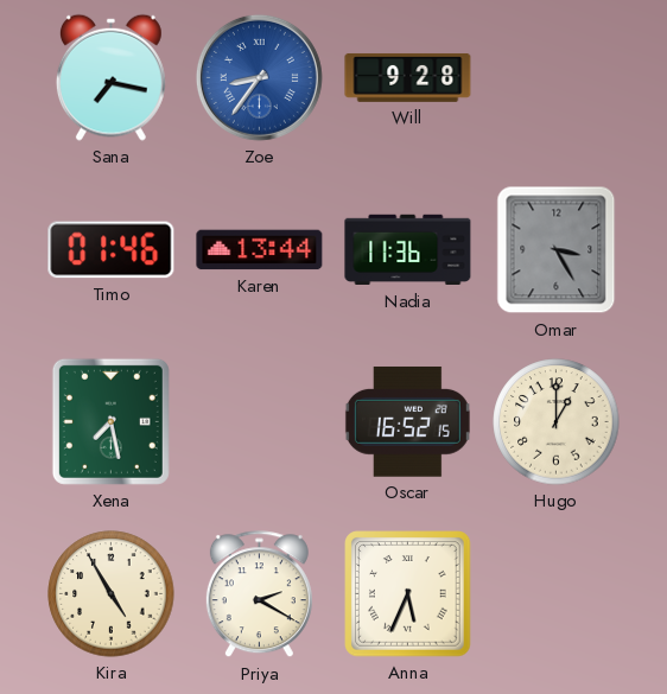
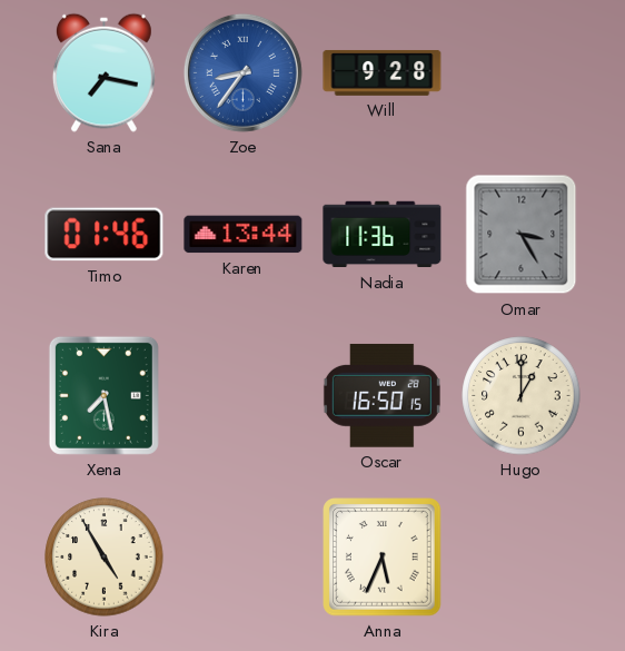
Oscar: 16:52 -> 16:50 (381, 396)
Priya: 2:20 -> none (259, 594)
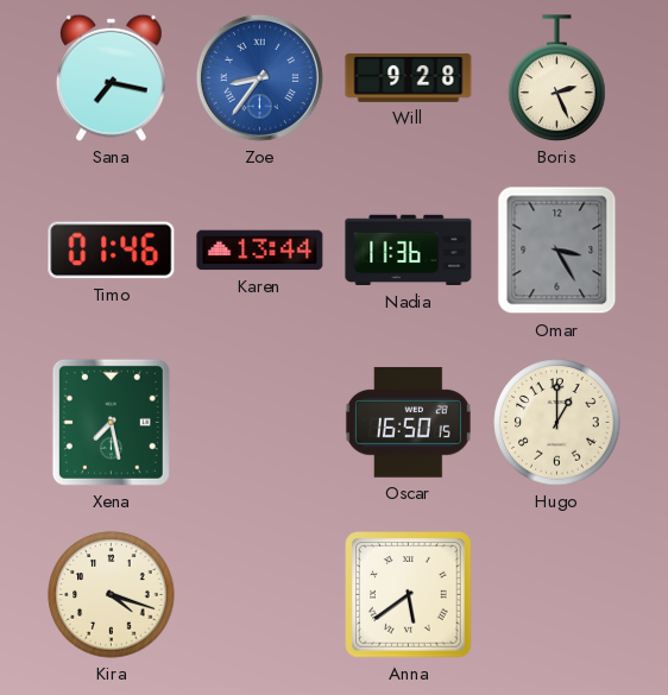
Boris: none -> 2:26 (557, 78)
Kira: 4:55 -> 4:18 (112, 595)
Anna: 5:34 -> 5:39 (409, 595)
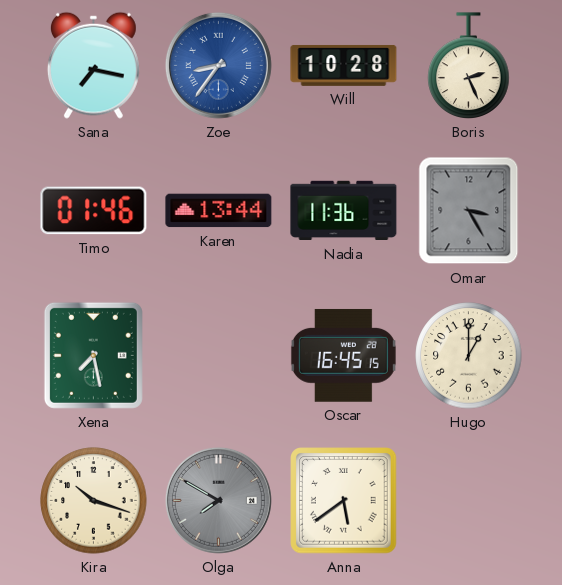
Will: 9:28 -> 10:28 (344, 65)
Oscar: 16:50 -> 16:45 (343, 356)
Kira: 4:18 -> 10:18 (94, 501)
Olga: none -> 7:50 (218, 500)
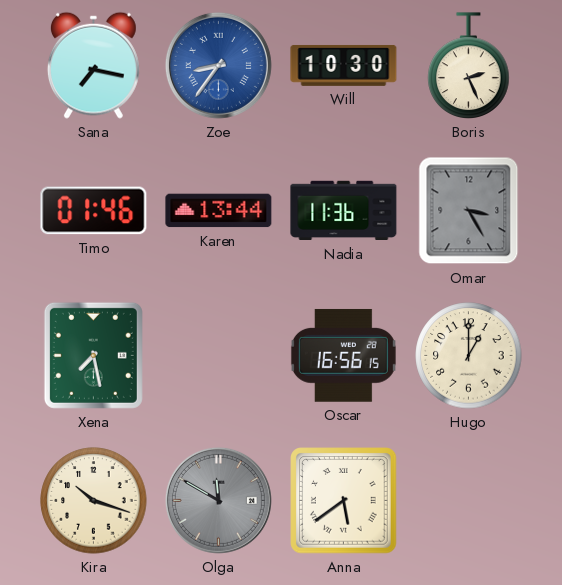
Will: 10:28 -> 10:30 (344, 65)
Oscar: 16:45 -> 16:56 (343, 356)
Olga: 7:50 -> 11:50 (218, 500)
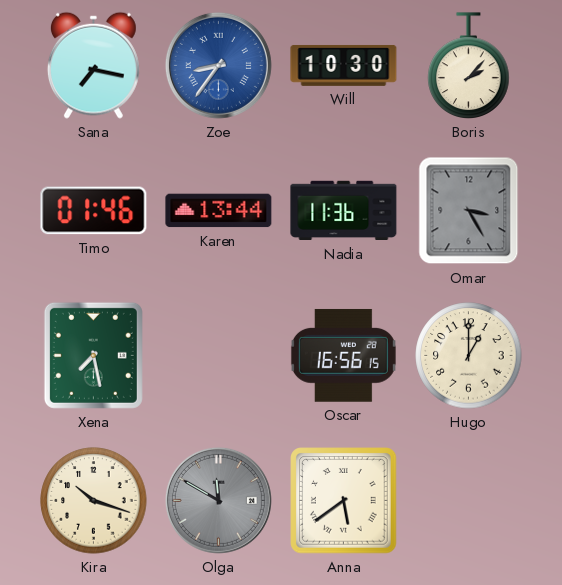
Boris: 2:26 -> 2:07 (469, 66)
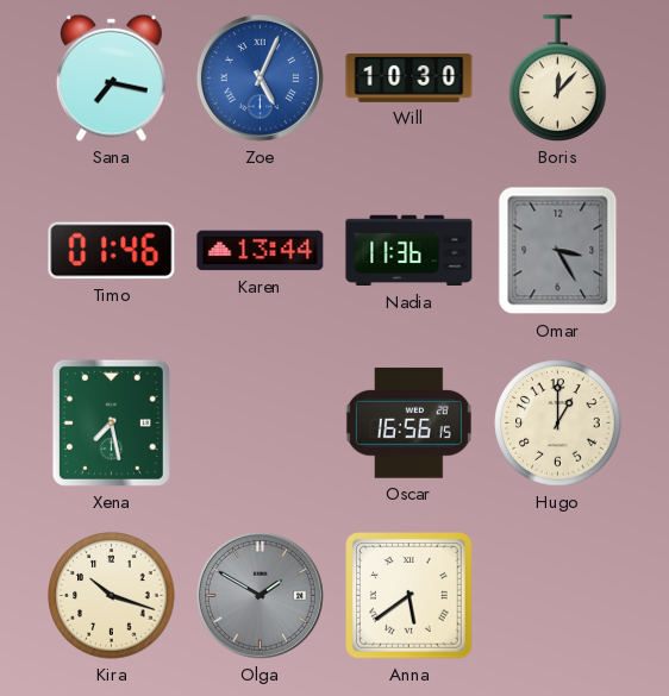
Zoe: 8:36 -> 5:04 (260, 77)
Boris: 2:07 -> 12:07 (558, 79)
Olga: 11:50 -> 1:50 (260, 595)
